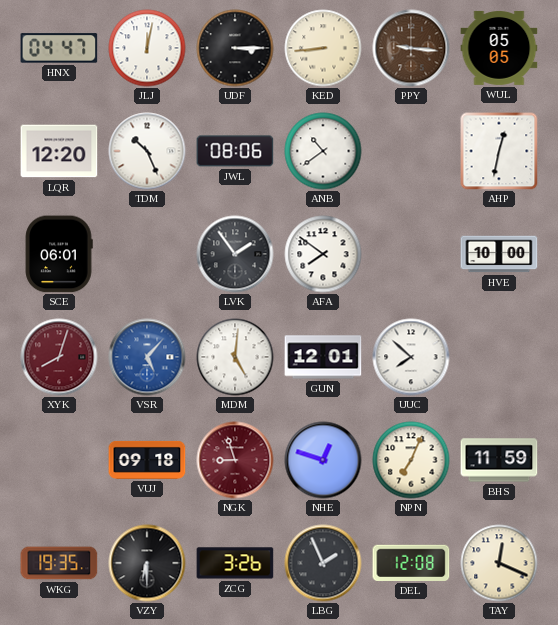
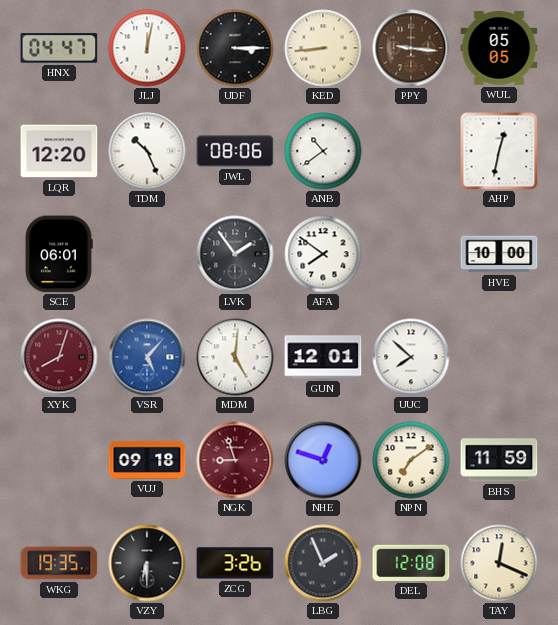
NPN: 7:04 -> 7:09 (411, 460)
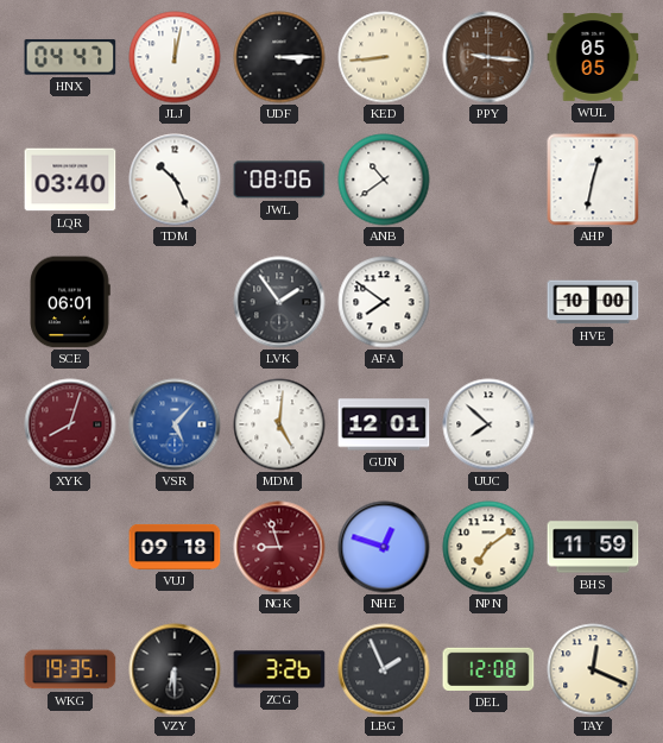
LQR: 12:20 -> 03:40 (70, 180)
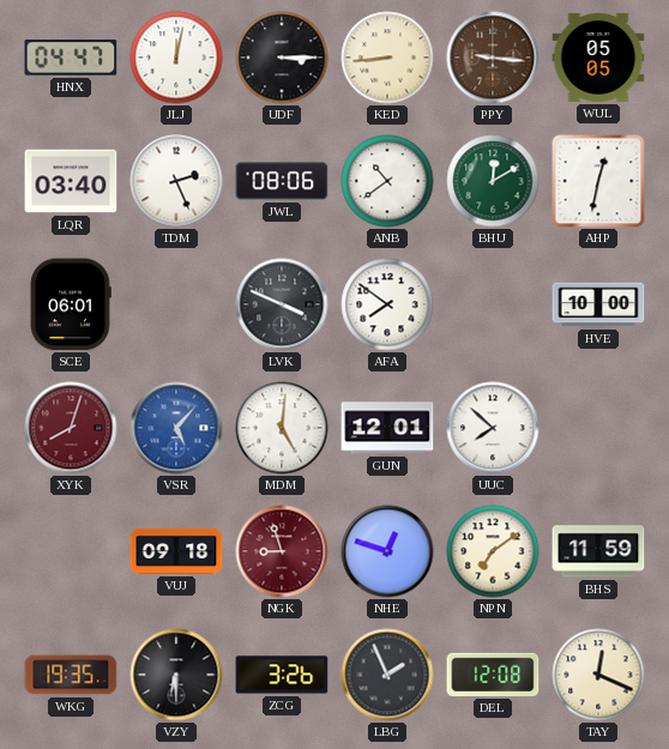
TDM: 10:26 -> 2:26 (176, 181)
BHU: none -> 12:10 (493, 181)
LVK: 1:54 -> 3:49 (282, 304)
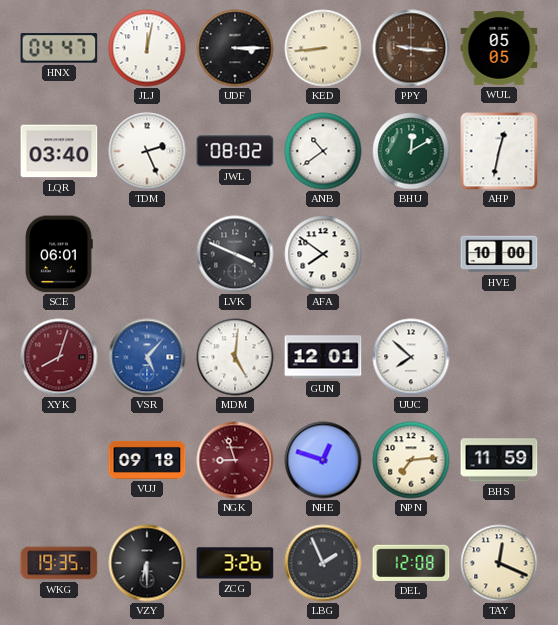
JWL: 08:06 -> 08:02 (235, 151)
NPN: 7:09 -> 7:14 (411, 460)
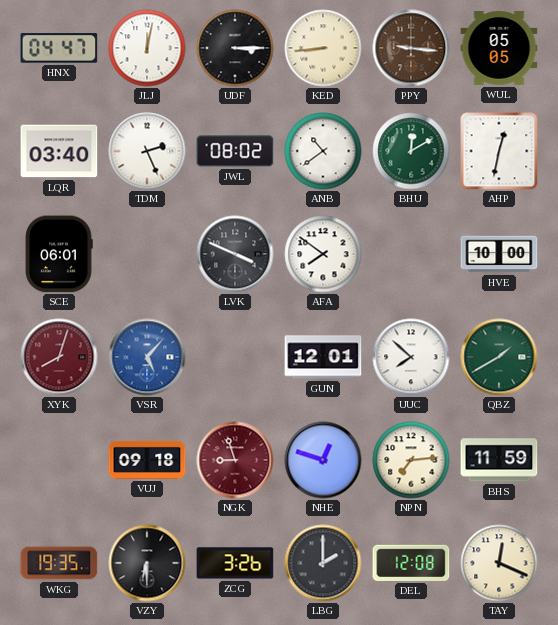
MDM: 5:01 -> none (235, 357)
QBZ: none -> 1:40 (499, 357)
LBG: 1:56 -> 2:00 (323, 563)
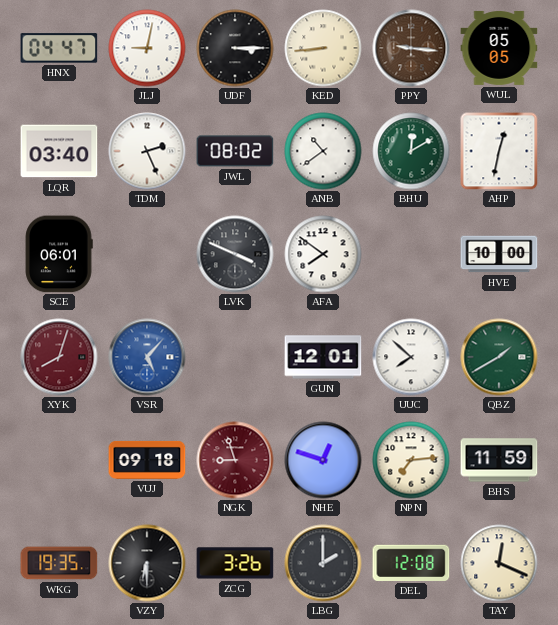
JLJ: 12:02 -> 9:02 (147, 48)
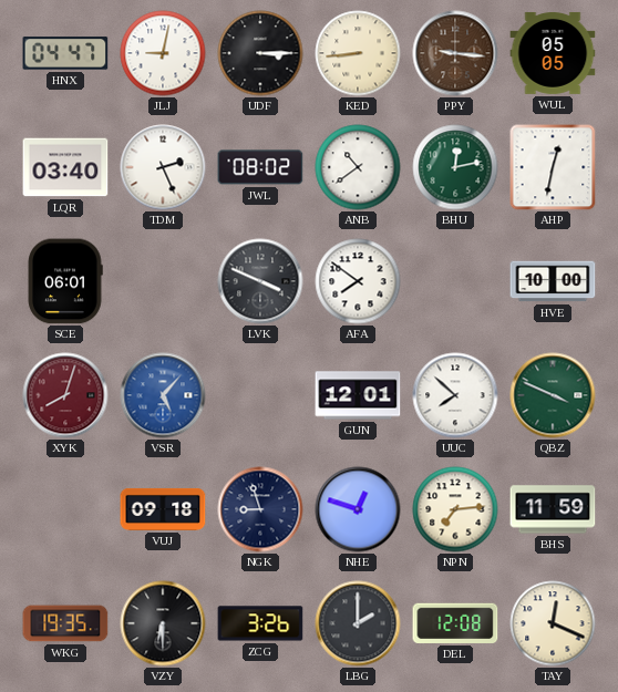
BHU: 12:10 -> 12:13 (455, 167)
QBZ: 1:40 -> 3:49 (553, 395)
NGK dial: burgundy -> navy (260, 509)
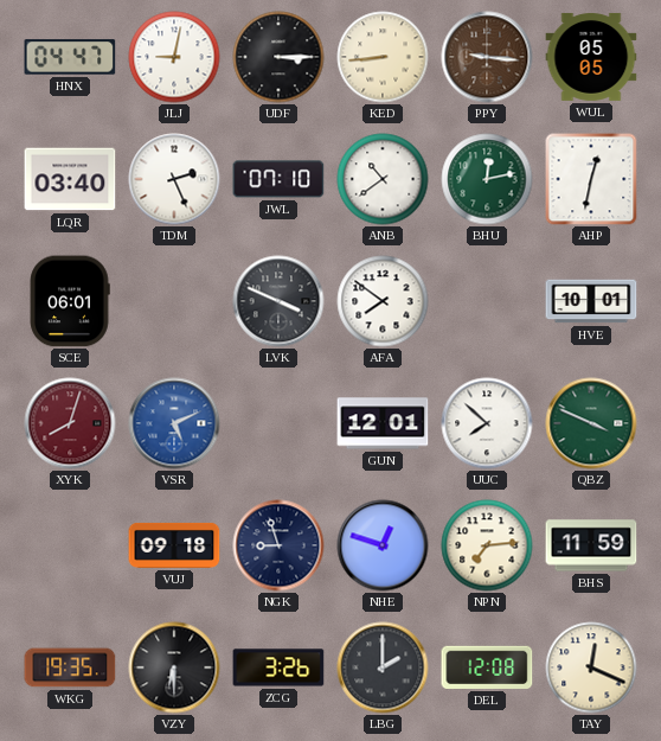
JWL: 08:02 -> 07:10 (278, 179)
HVE: 10:00 -> 10:01 (591, 301)
VSR: 5:07 -> 5:11 (174, 423)
